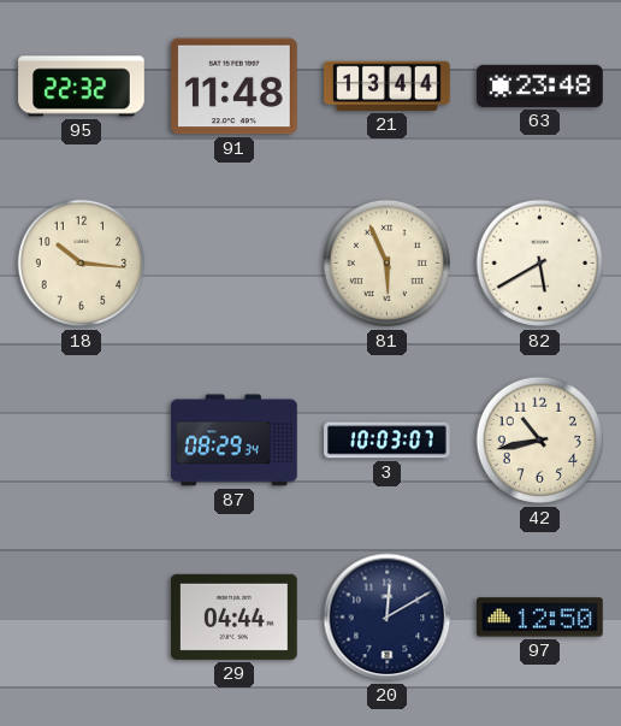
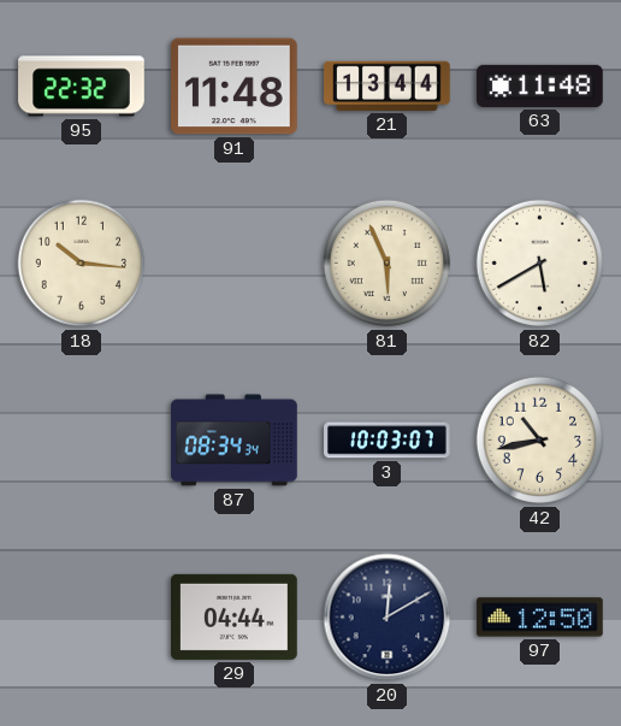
63: 23:48 -> 11:48 (540, 85)
87: 08:29 -> 08:34 (235, 441)
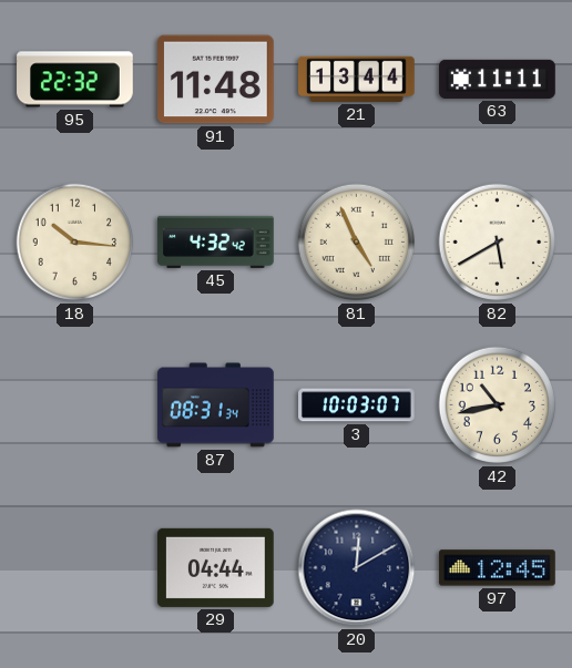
63: 11:48 -> 11:11 (498, 79)
45: none -> 4:32 (216, 241)
81: 5:56 -> 4:56 (357, 243)
87: 08:34 -> 08:31 (216, 405)
97: 12:50 -> 12:45 (498, 568)
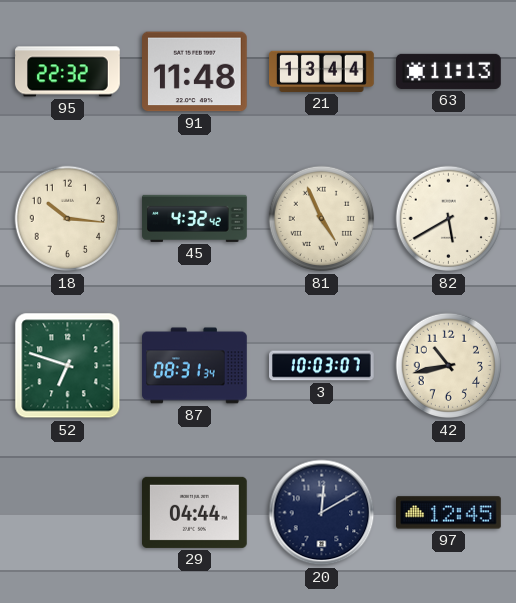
63: 11:11 -> 11:13 (449, 71)
52: none -> 6:48 (68, 366)
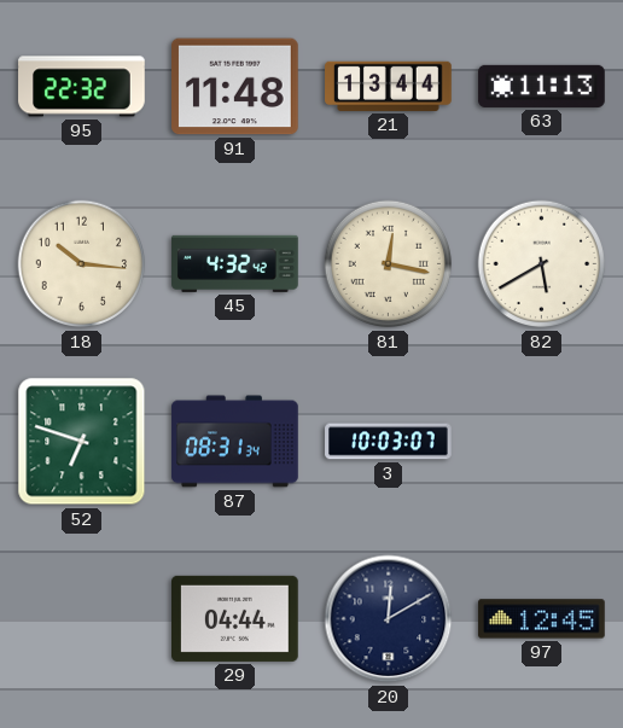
81: 4:56 -> 12:17 (389, 264)
42: 10:43 -> none (449, 366)
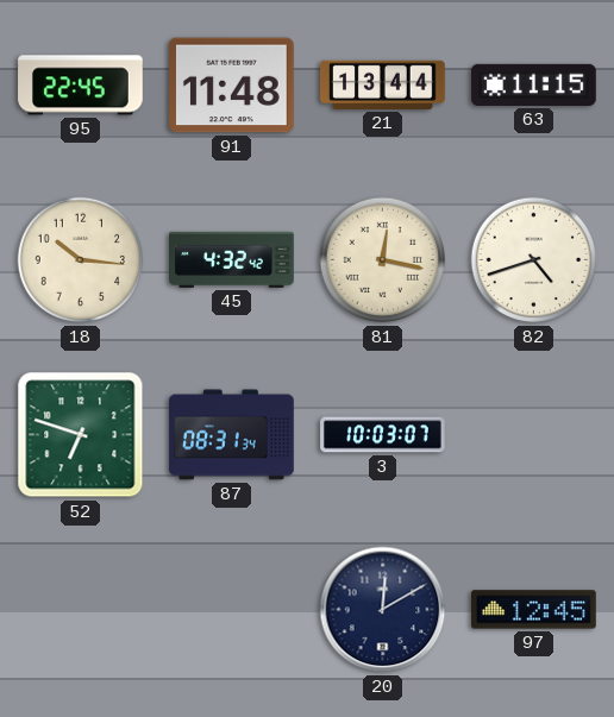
95: 22:32 -> 22:45 (81, 86)
63: 11:13 -> 11:15 (534, 84)
82: 5:40 -> 4:42 (534, 260)
29: 04:44 -> none (235, 618)
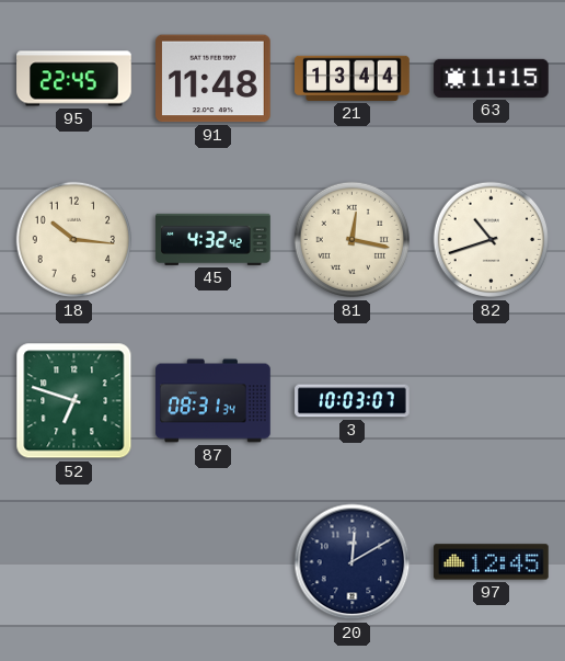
82: 4:42 -> 10:42 (492, 240)
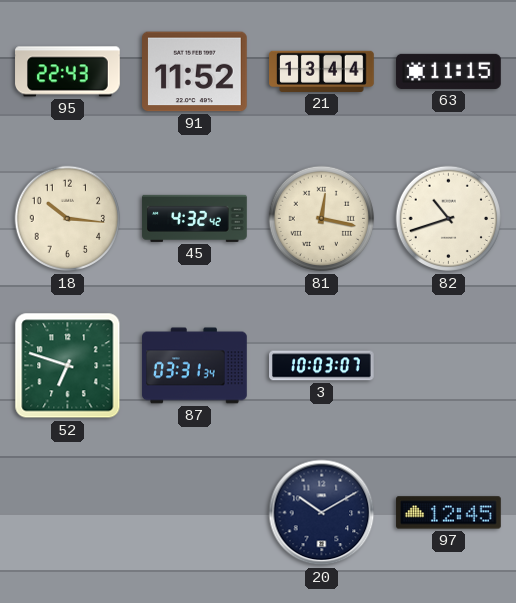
95: 22:45 -> 22:43 (68, 72)
91: 11:48 -> 11:52 (195, 72)
87: 08:31 -> 03:31 (195, 366)
20: 12:10 -> 10:10 (322, 513)
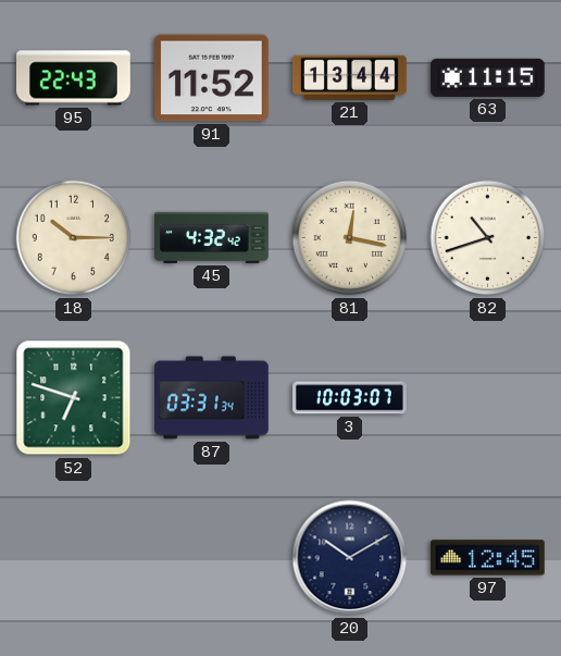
18: 10:16 -> 10:15 (74, 238)
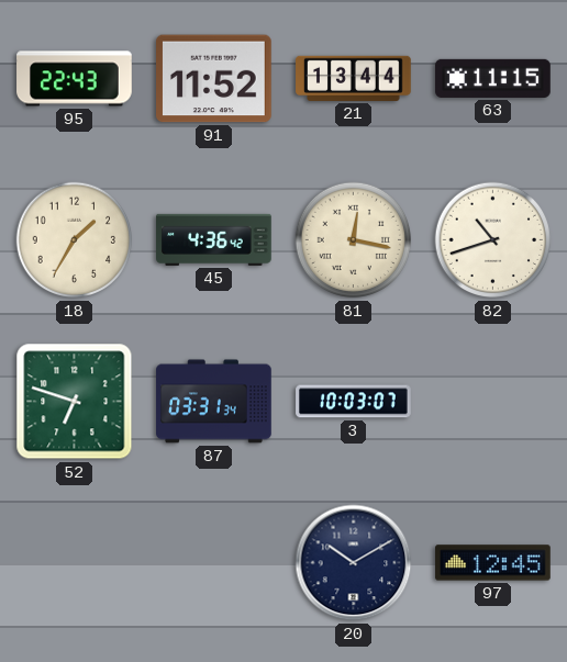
18: 10:15 -> 1:35 (75, 240)
45: 4:32 -> 4:36 (214, 239)
